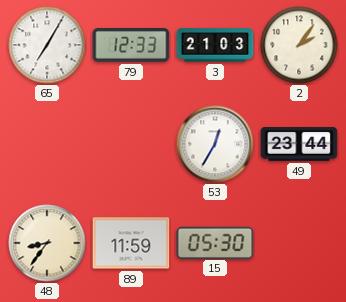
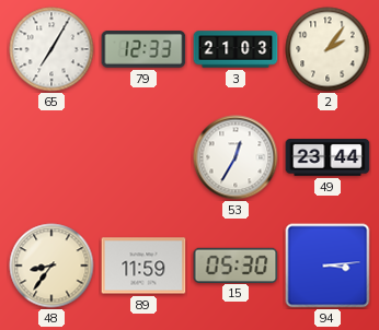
94: none -> 3:14 (328, 266)
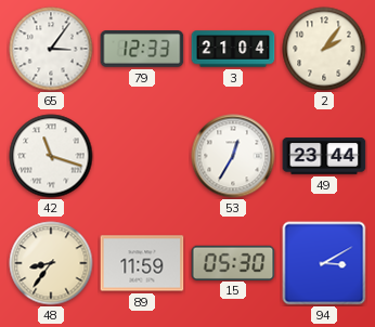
65: 7:05 -> 3:06 (51, 49)
3: 21:03 -> 21:04 (233, 49)
42: none -> 11:18 (51, 156)
94: 3:14 -> 3:10 (324, 263)
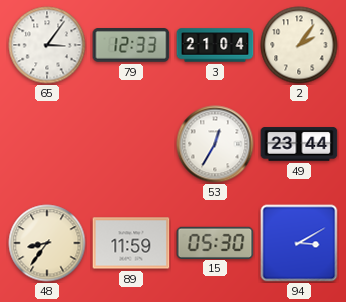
42: 11:18 -> none (51, 156)
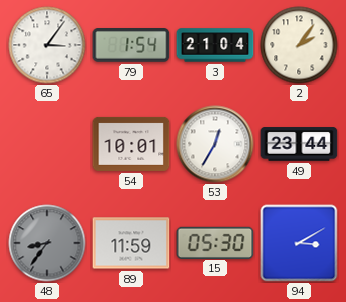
79: 12:33 -> 1:54 (131, 46)
54: none -> 10:01 (131, 144)
48 dial: cream -> grey (47, 243)
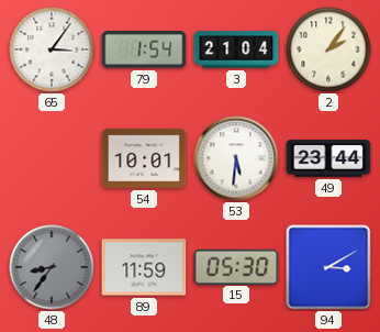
53: 12:35 -> 5:31 (236, 158)
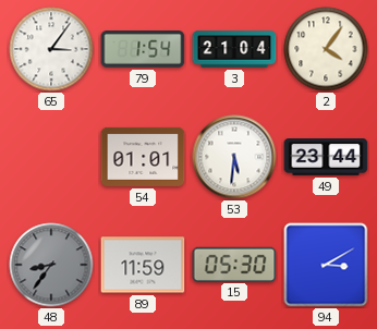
2: 2:06 -> 4:06 (326, 49)
54: 10:01 -> 01:01 (143, 157)
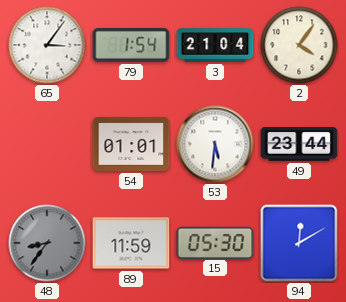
94: 3:10 -> 12:10 (299, 243)
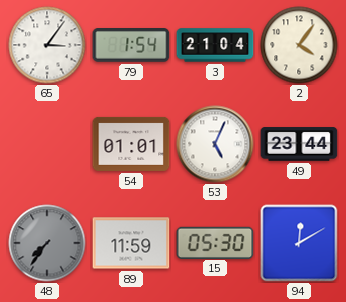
53: 5:31 -> 5:04 (215, 144)
48: 8:36 -> 7:36 (47, 243)
